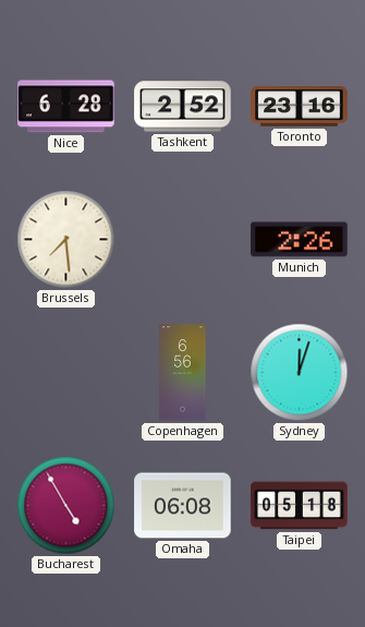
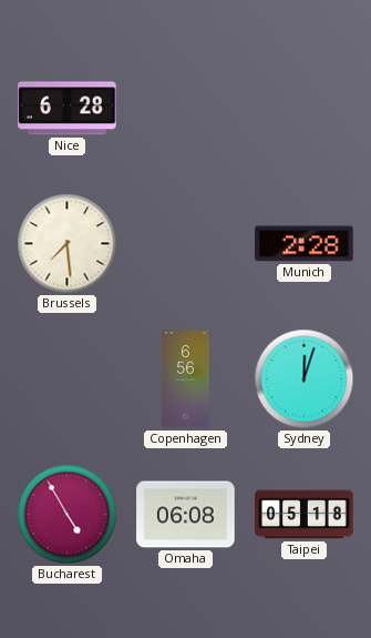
Tashkent: 2:52 -> none (183, 107)
Toronto: 23:16 -> none (300, 107)
Munich: 2:26 -> 2:28 (305, 244)
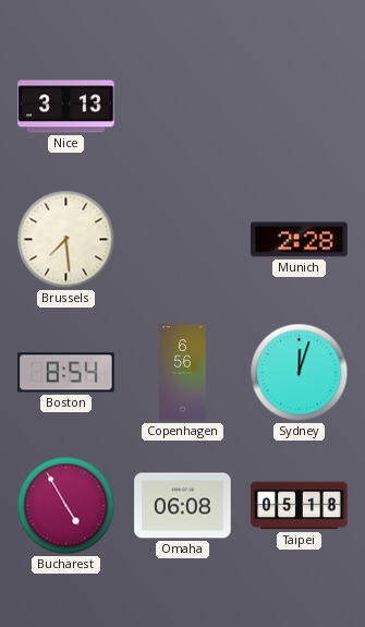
Nice: 6:28 -> 3:13 (66, 107)
Boston: none -> 8:54 (66, 373)
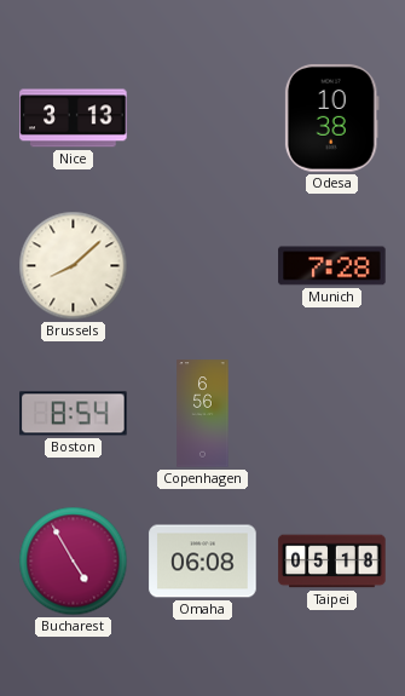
Odesa: none -> 10:38 (331, 119)
Brussels: 7:29 -> 8:08 (74, 266)
Munich: 2:28 -> 7:28 (332, 266)
Sydney: 12:03 -> none (300, 373)
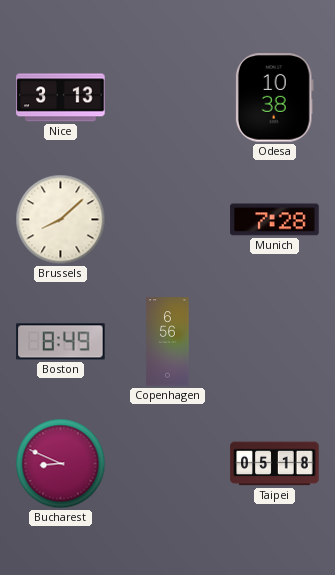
Boston: 8:54 -> 8:49 (61, 342)
Bucharest: 4:55 -> 8:49 (61, 464)
Omaha: 06:08 -> none (203, 562)
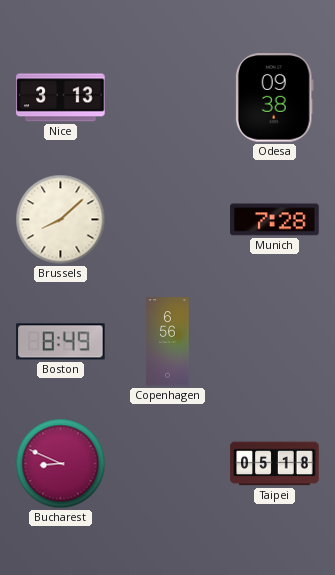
Odesa: 10:38 -> 09:38 (274, 98)
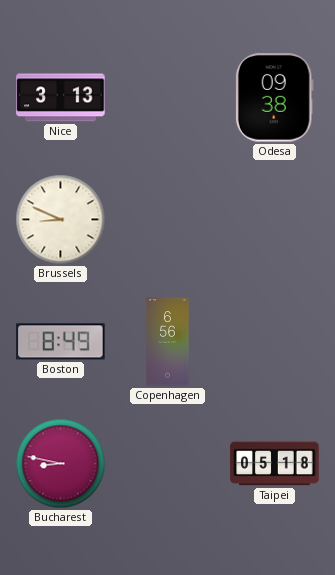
Brussels: 8:08 -> 8:49 (61, 220)
Munich: 7:28 -> none (275, 220)
Bucharest: 8:49 -> 8:47 (61, 464)
